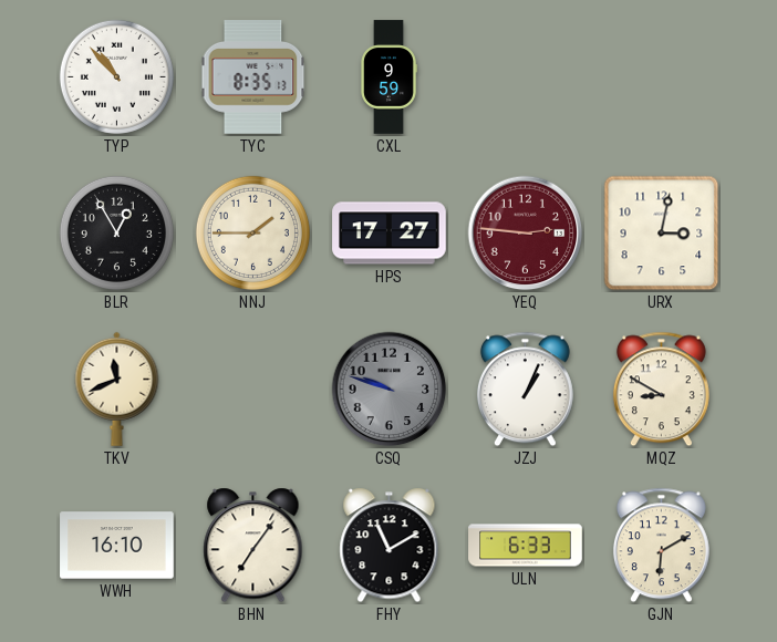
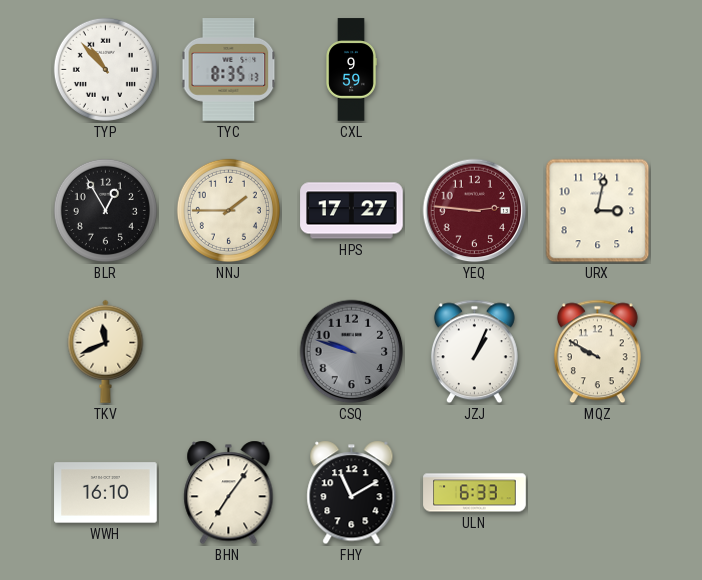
MQZ: 8:50 -> 9:50 (597, 352)
GJN: 6:10 -> none (661, 546)
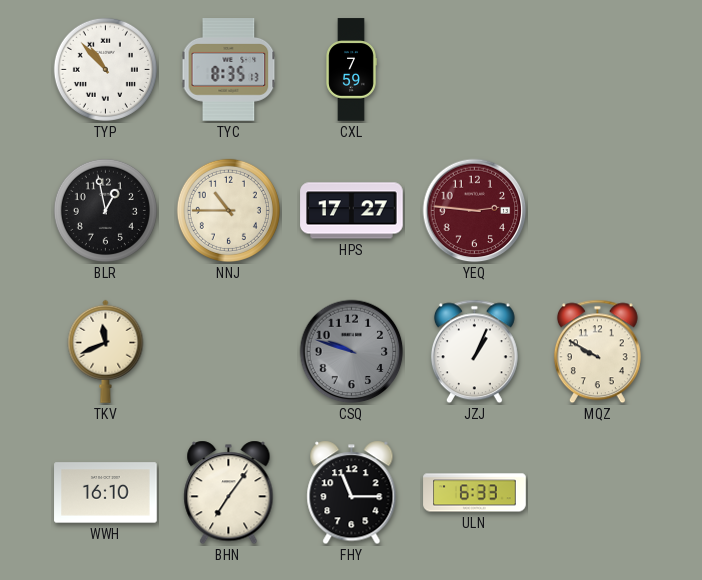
CXL: 9:59 -> 7:59 (351, 70)
BLR: 12:55 -> 12:58 (105, 210)
NNJ: 1:45 -> 10:45 (228, 210)
URX: 3:02 -> none (598, 211)
FHY: 11:10 -> 11:15 (352, 493)
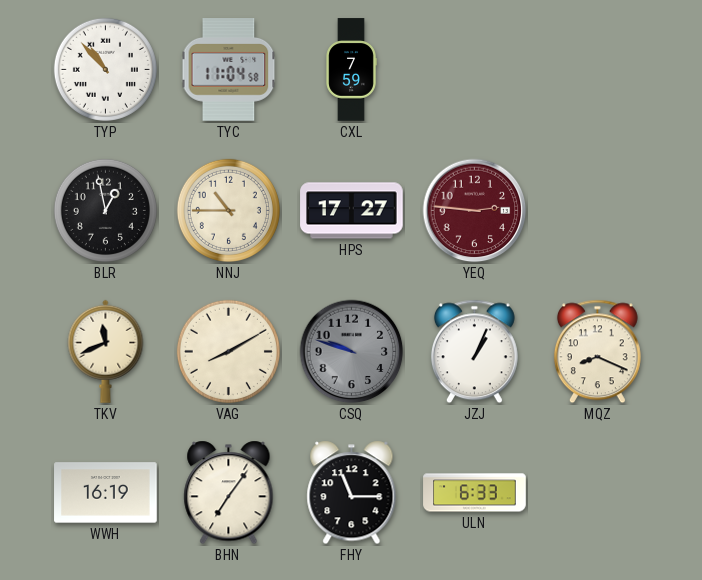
TYC: 8:35 -> 11:04 (229, 70)
VAG: none -> 8:10 (228, 351)
MQZ: 9:50 -> 8:19 (597, 352)
WWH: 16:10 -> 16:19 (106, 493)
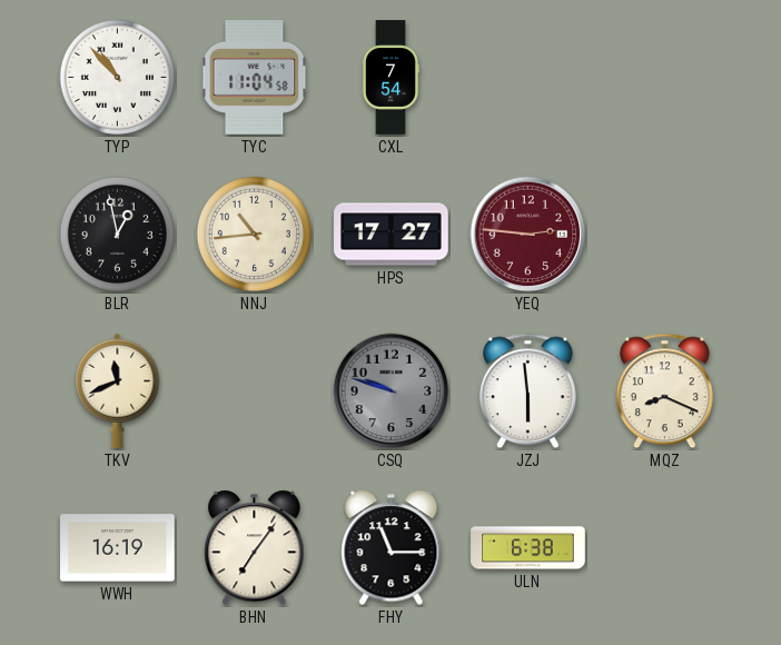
CXL: 7:59 -> 7:54 (390, 78)
NNJ: 10:45 -> 10:44 (254, 234)
VAG: 8:10 -> none (228, 351)
JZJ: 1:04 -> 5:59 (527, 391)
ULN: 6:33 -> 6:38 (528, 548)
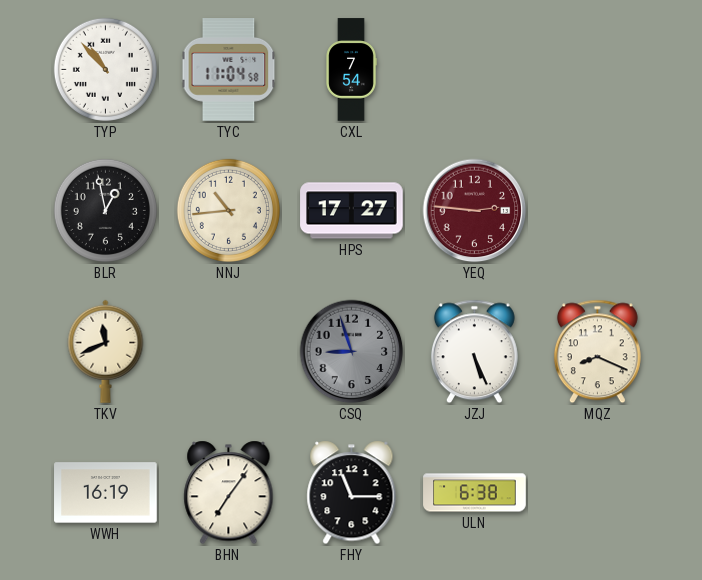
CSQ: 9:48 -> 8:57 (352, 352)
JZJ: 5:59 -> 5:26 (474, 352)
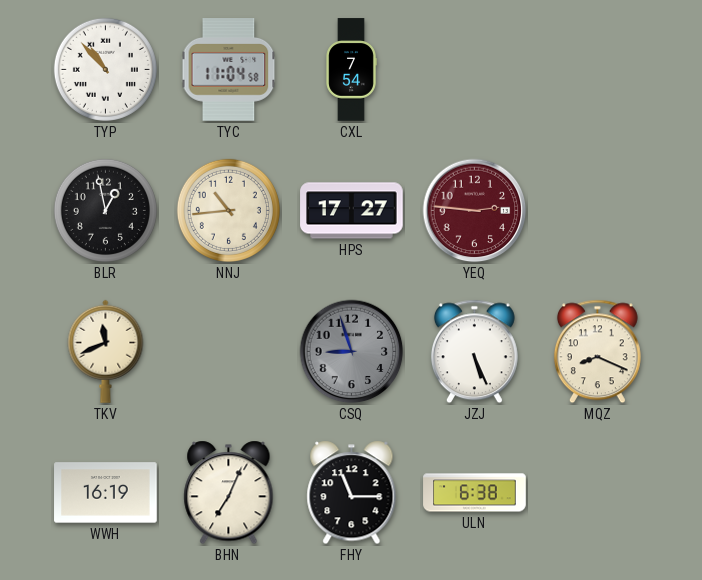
BHN: 7:06 -> 7:04 (229, 493)
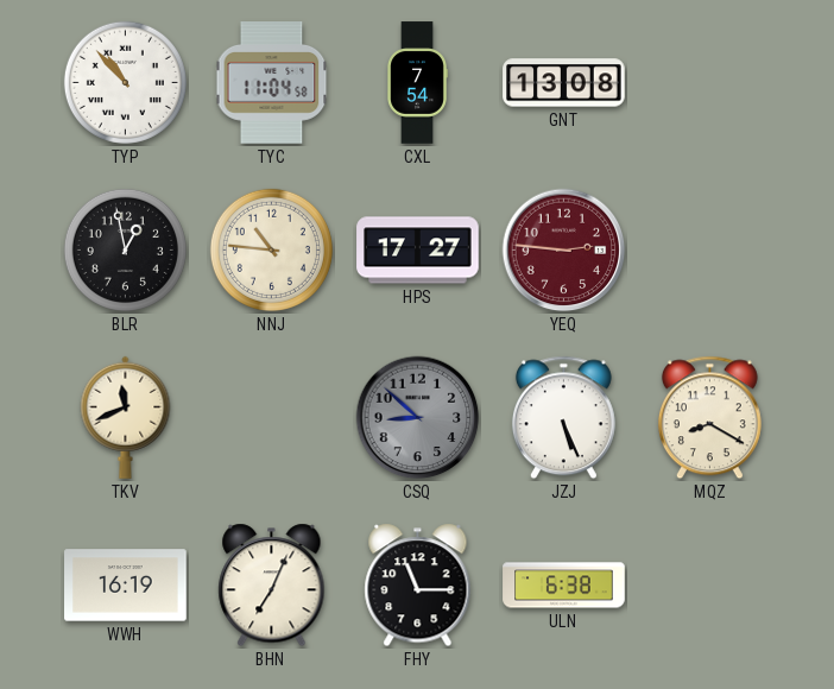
GNT: none -> 13:08 (564, 83)
NNJ: 10:44 -> 10:46 (271, 249)
CSQ: 8:57 -> 8:52 (418, 418)
MQZ: 8:19 -> 8:20 (709, 418)
